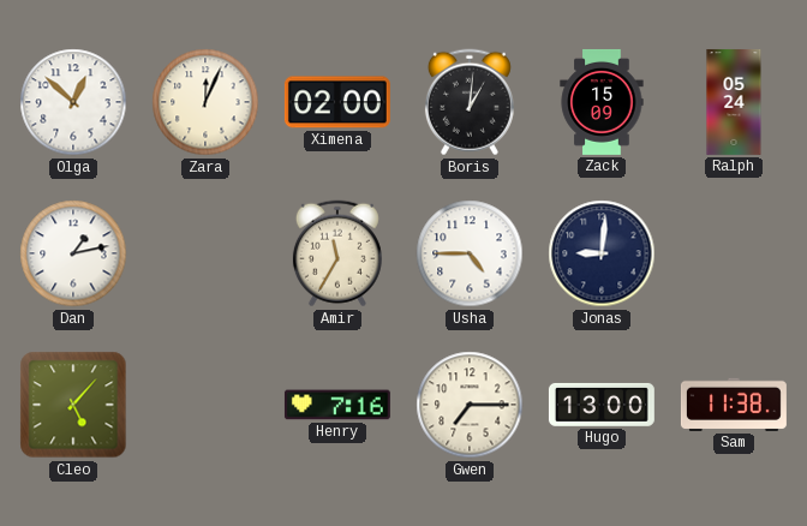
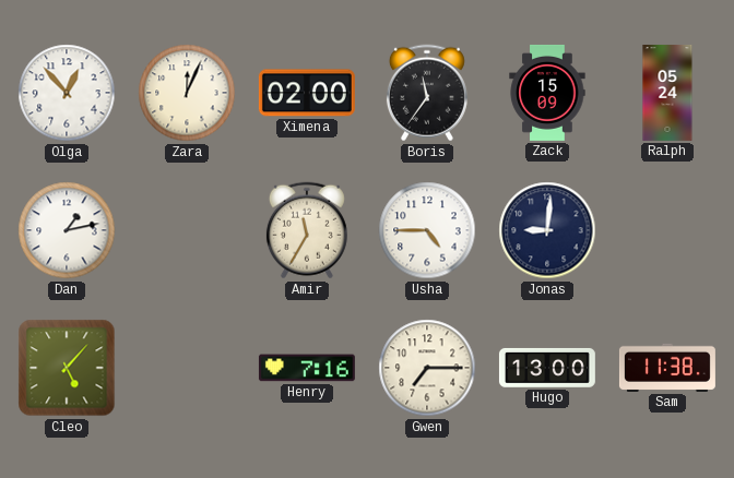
Olga: 12:52 -> 12:53 (67, 93)
Boris: 1:01 -> 11:36 (427, 93)
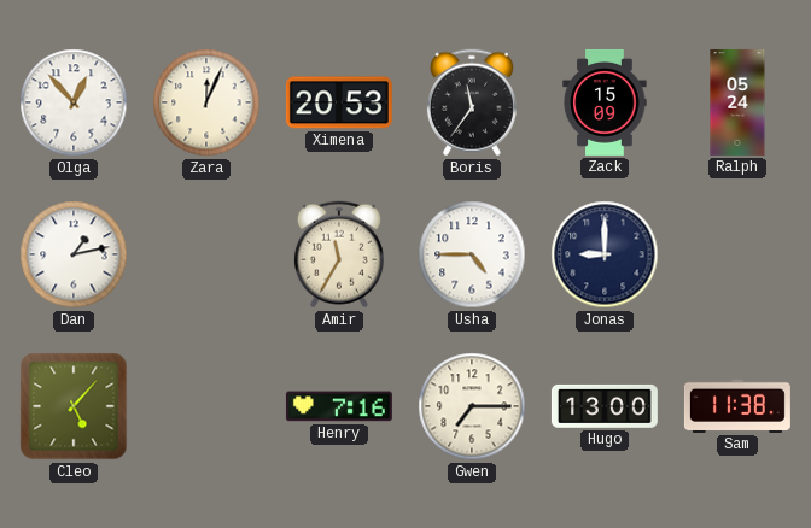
Ximena: 02:00 -> 20:53 (339, 102)
Jonas: 9:01 -> 9:00 (605, 254)
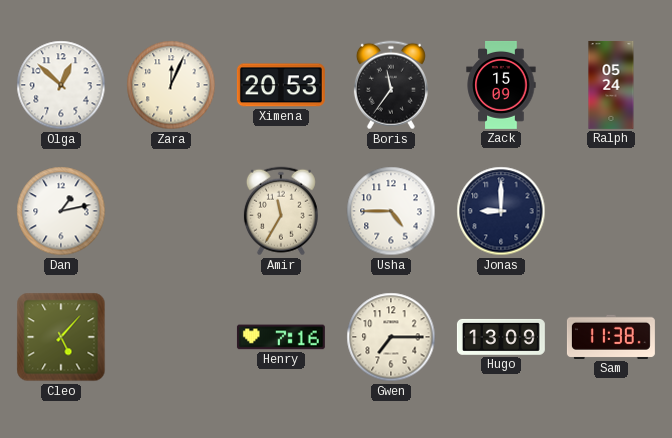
Olga: 12:53 -> 12:52 (61, 85)
Hugo: 13:00 -> 13:09 (501, 337)
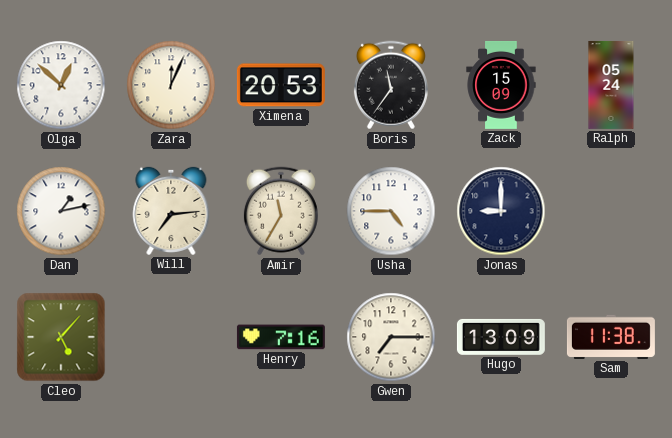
Will: none -> 7:14 (171, 211)
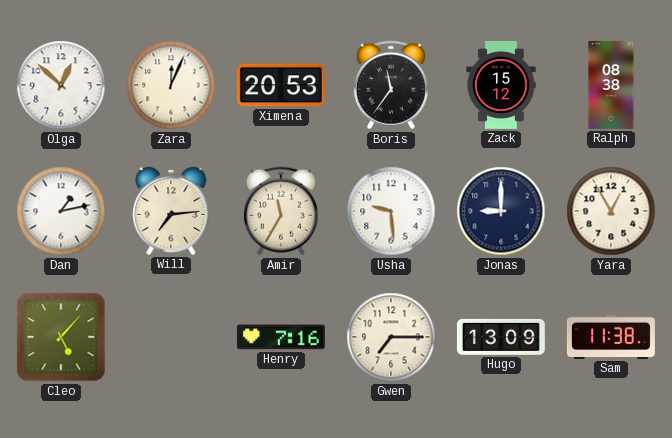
Zack: 15:09 -> 15:12 (501, 85)
Ralph: 05:24 -> 08:38 (611, 85)
Usha: 4:45 -> 9:29 (391, 211)
Yara: none -> 12:55 (611, 211)
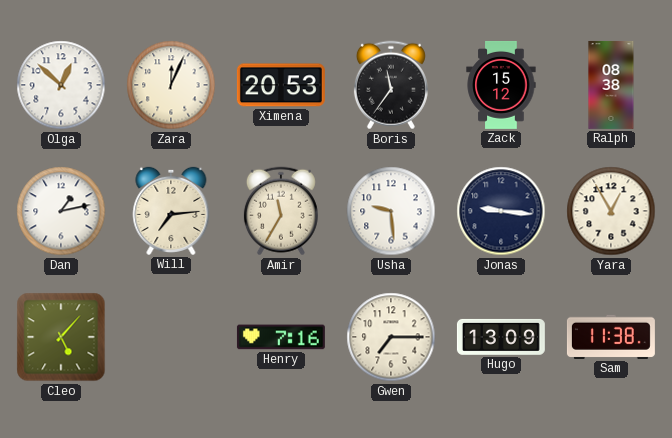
Jonas: 9:00 -> 9:16 (501, 211)
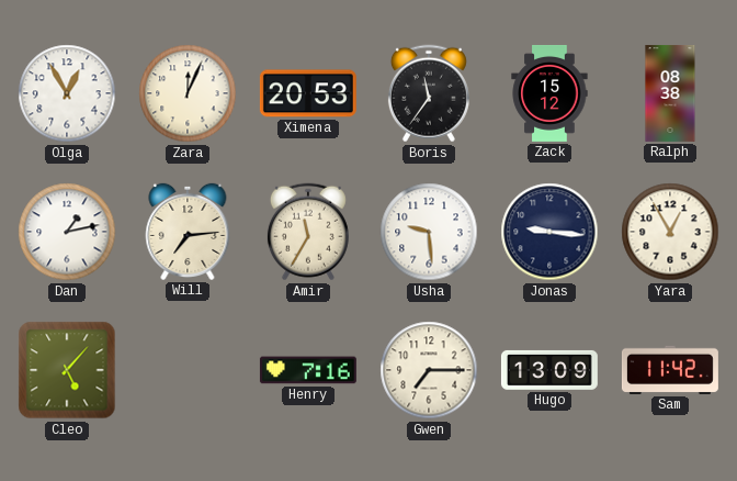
Olga: 12:52 -> 12:55 (67, 93)
Sam: 11:38 -> 11:42 (670, 370)
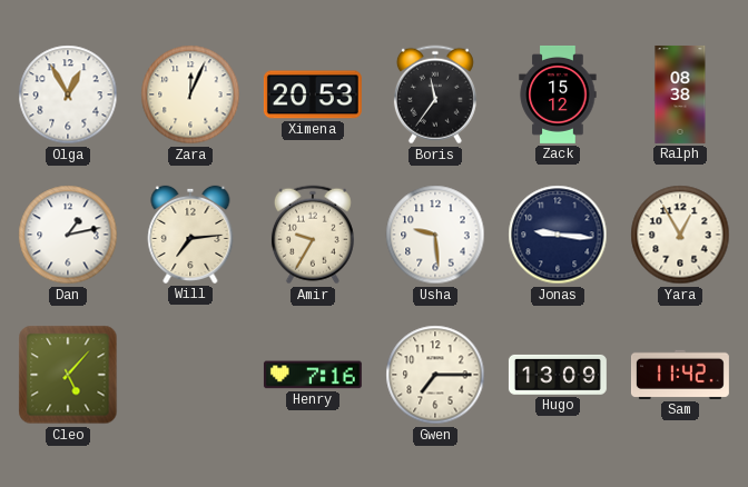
Amir: 11:35 -> 9:35 (313, 235)
